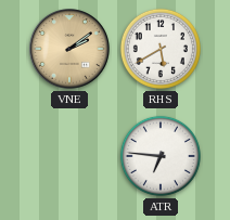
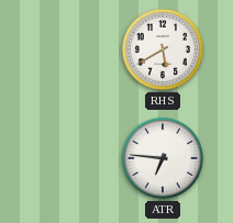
VNE: 2:09 -> none (69, 49)
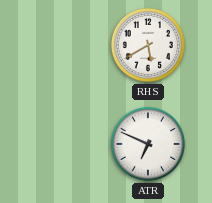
ATR: 6:46 -> 6:49 (148, 144)
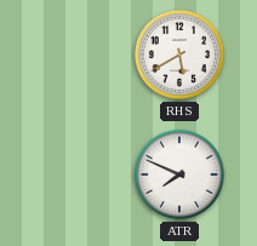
ATR: 6:49 -> 7:49 (179, 175)
